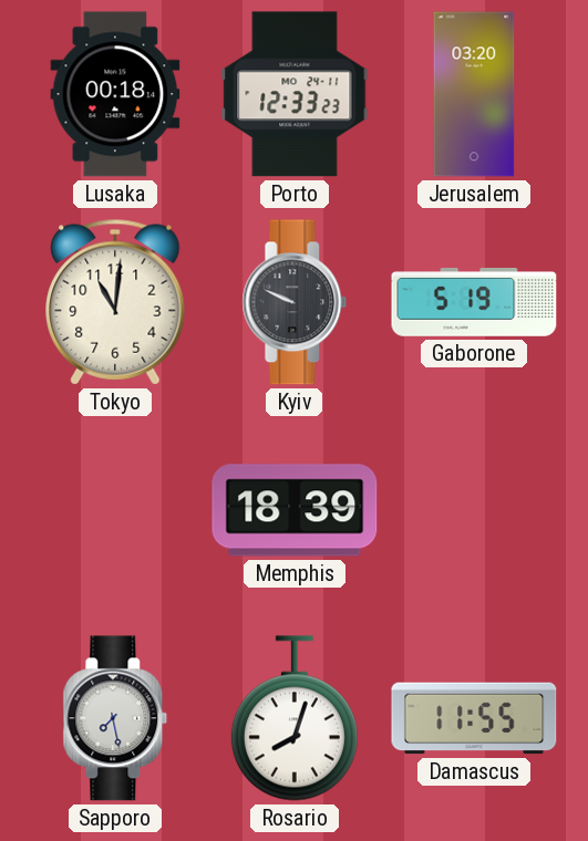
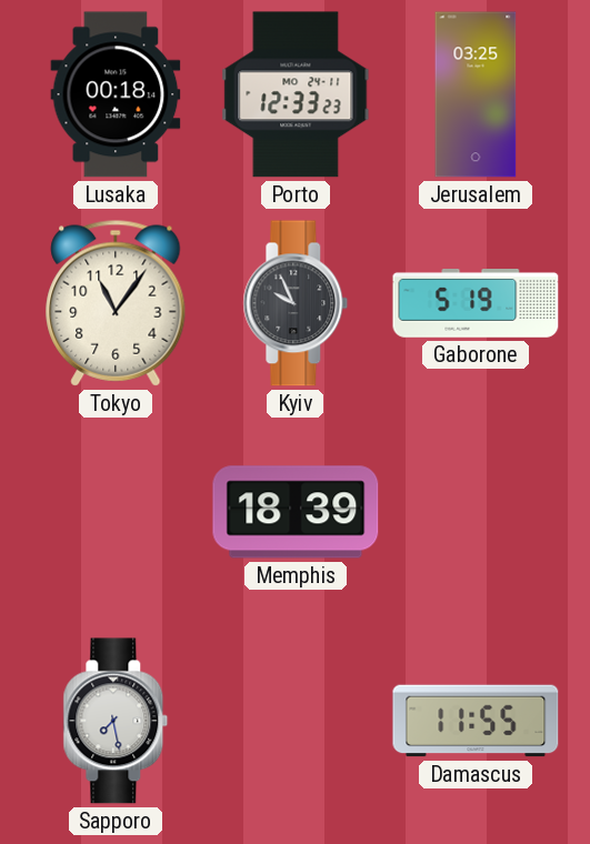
Jerusalem: 03:20 -> 03:25 (476, 94)
Tokyo: 11:01 -> 11:06 (116, 303)
Kyiv: 9:49 -> 9:56 (296, 303)
Rosario: 8:03 -> none (295, 718)
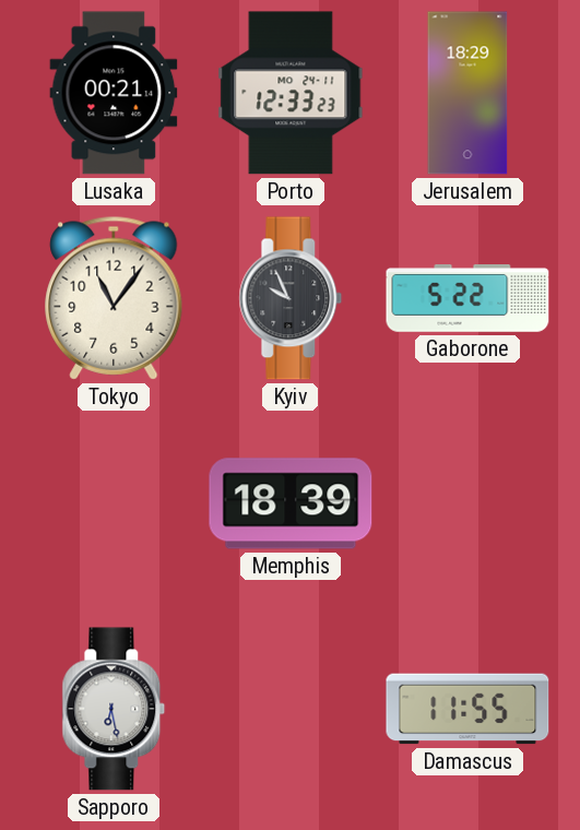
Lusaka: 00:18 -> 00:21 (114, 93)
Jerusalem: 03:25 -> 18:29 (467, 93)
Gaborone: 5:19 -> 5:22 (467, 299)
Sapporo: 7:28 -> 6:28 (114, 709)
